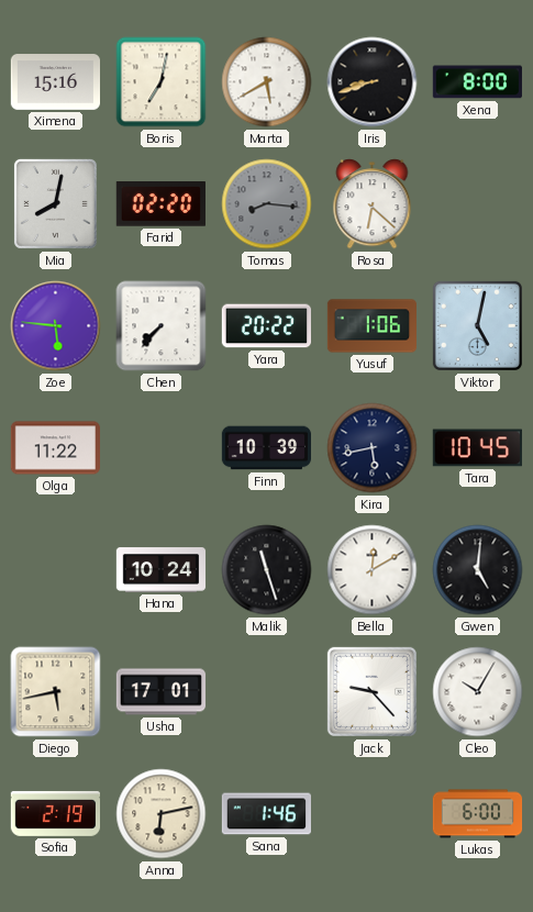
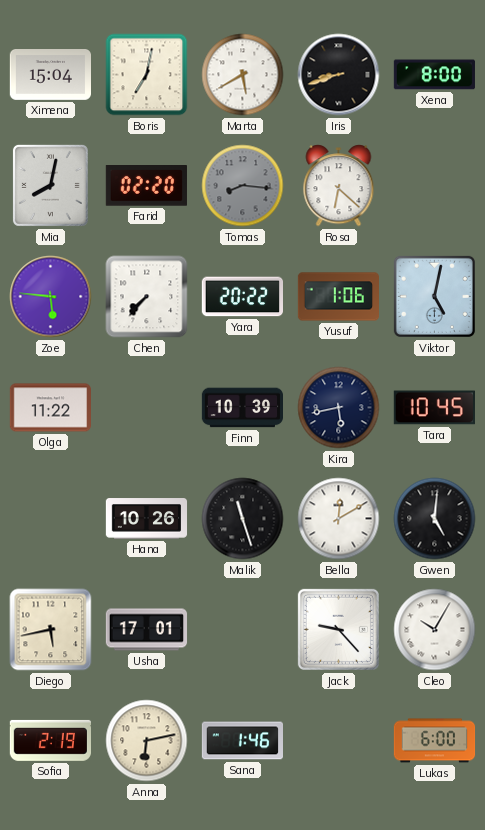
Ximena: 15:16 -> 15:04 (50, 75)
Hana: 10:24 -> 10:26 (147, 519)
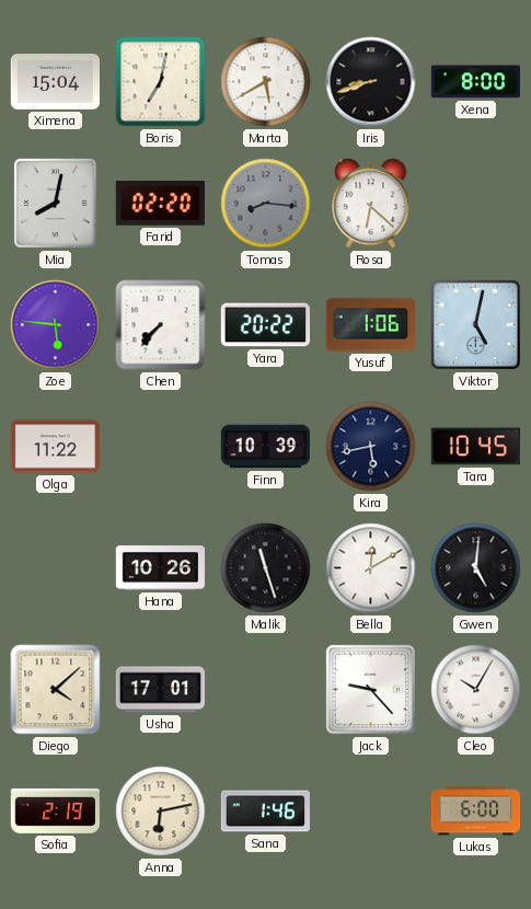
Diego: 5:43 -> 4:08 (56, 690)
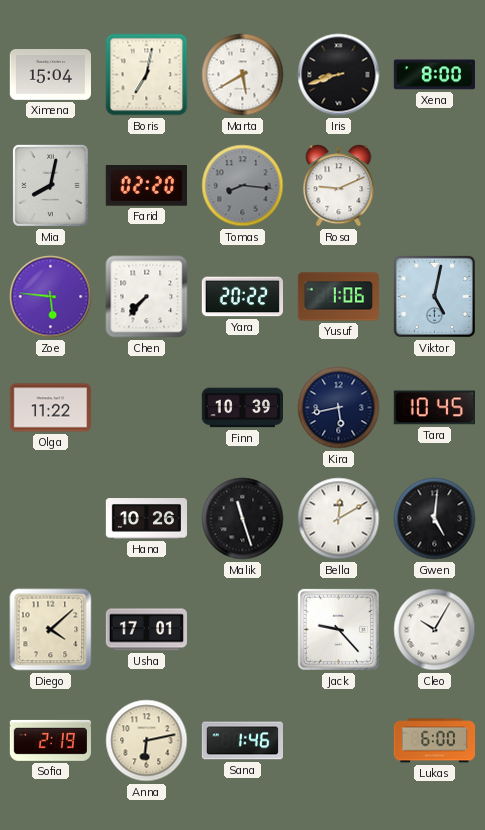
Rosa: 6:22 -> 9:11 (339, 186)
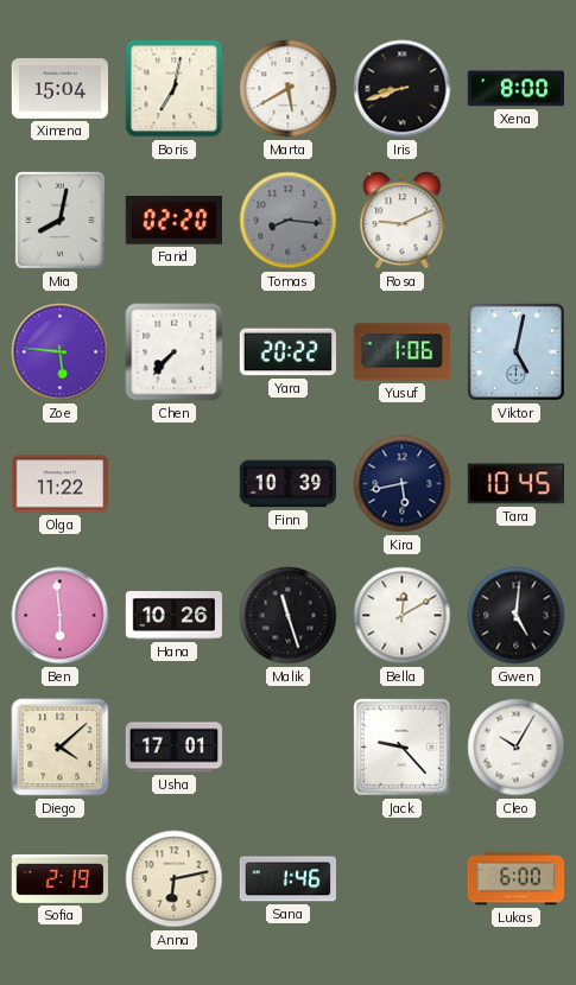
Ben: none -> 5:59 (61, 616)
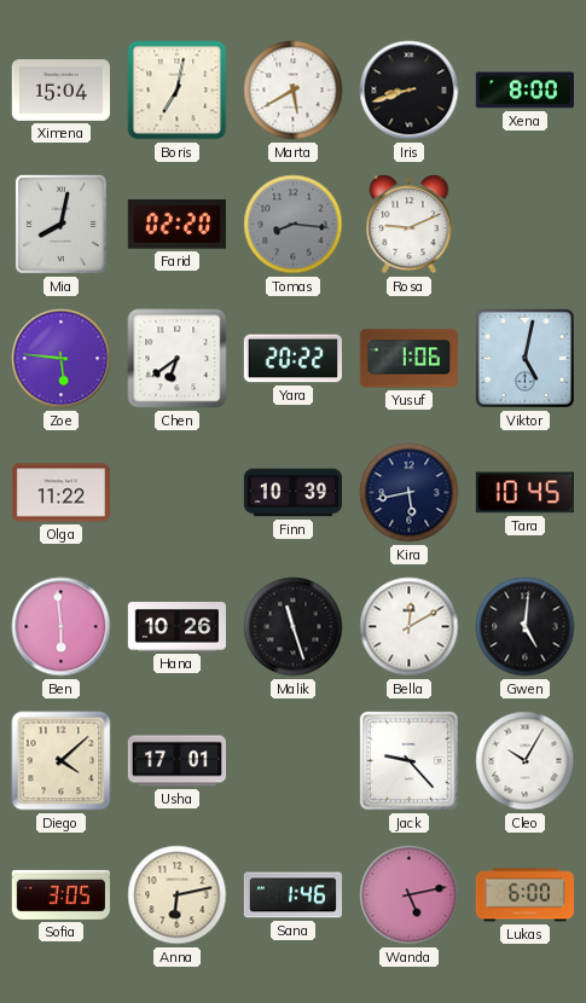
Chen: 7:37 -> 6:39 (178, 359)
Sofia: 2:19 -> 3:05 (60, 894)
Wanda: none -> 5:13 (410, 895)
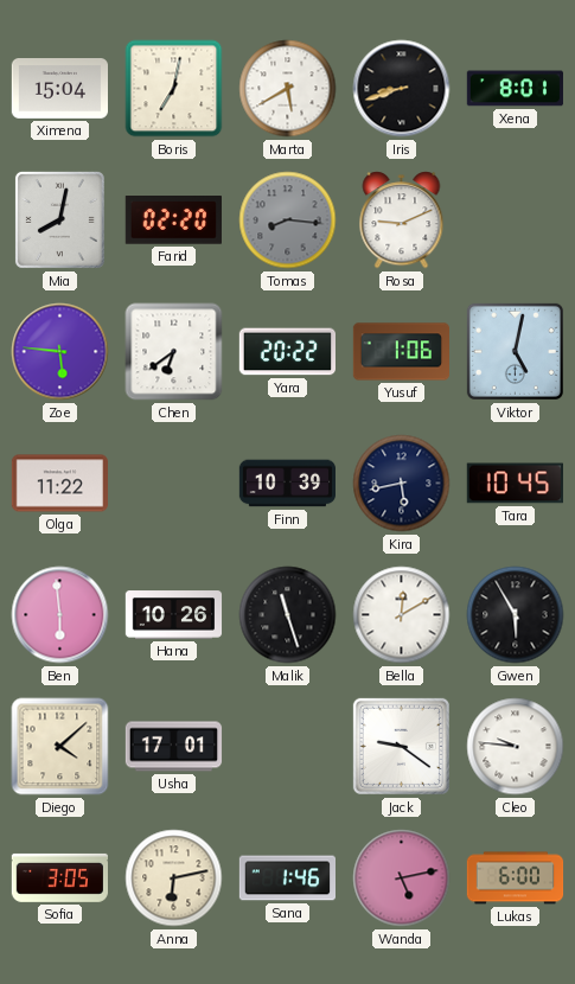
Xena: 8:00 -> 8:01 (515, 89)
Gwen: 5:01 -> 5:55 (516, 615)
Jack: 9:23 -> 9:21 (401, 746)
Cleo: 10:05 -> 9:46 (516, 747)
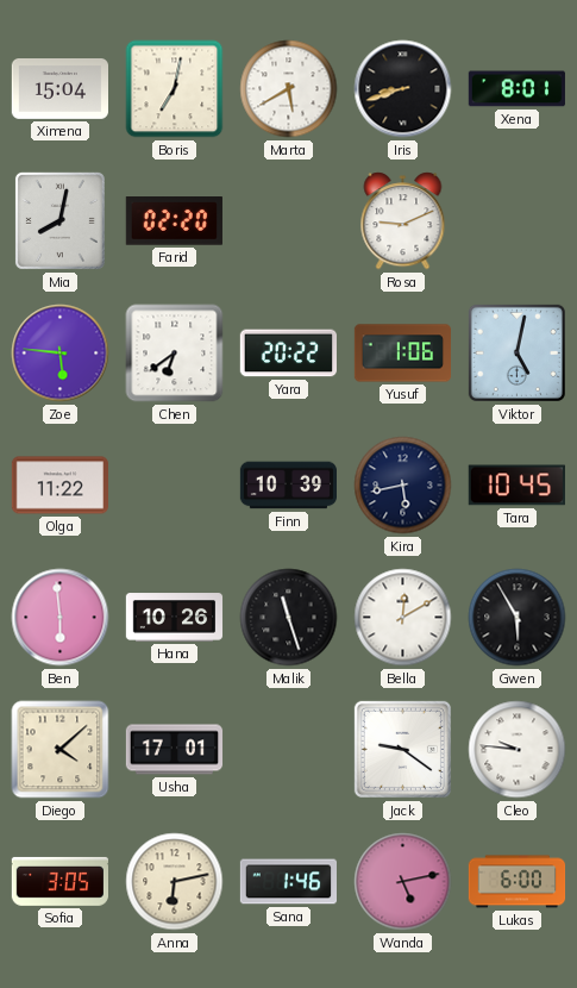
Tomas: 8:16 -> none (288, 221)
